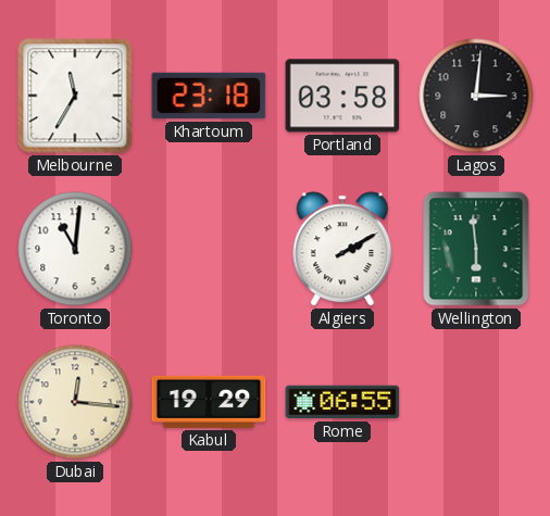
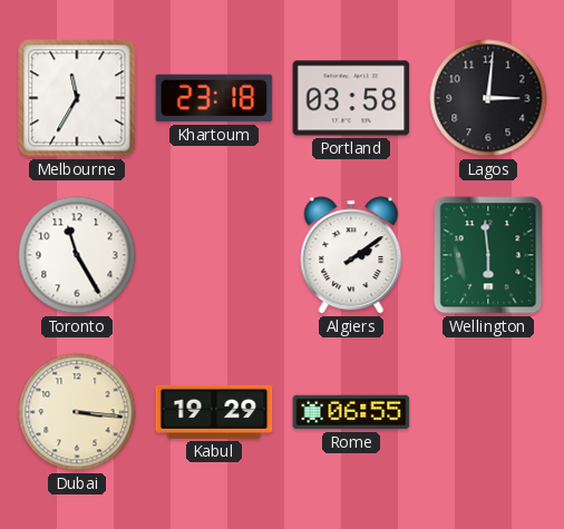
Toronto: 11:01 -> 11:25 (77, 255)
Algiers: 2:10 -> 2:09 (351, 255)
Dubai: 12:16 -> 3:16 (77, 412)
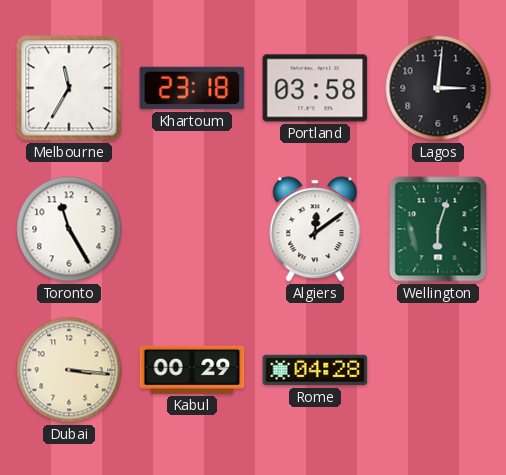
Algiers: 2:09 -> 12:09 (315, 229)
Wellington: 5:59 -> 6:03 (438, 229)
Kabul: 19:29 -> 00:29 (192, 370)
Rome: 06:55 -> 04:28 (315, 370)
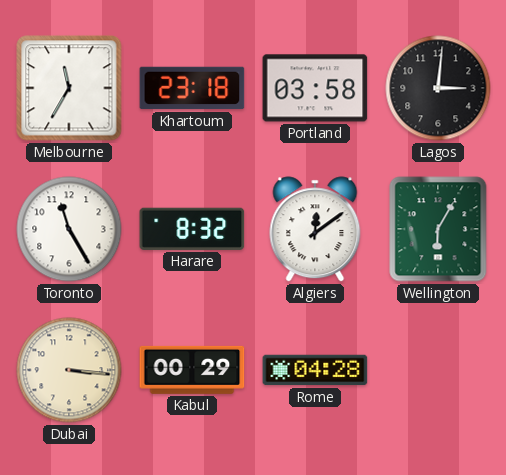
Harare: none -> 8:32 (192, 229)
Wellington: 6:03 -> 6:05 (438, 229)
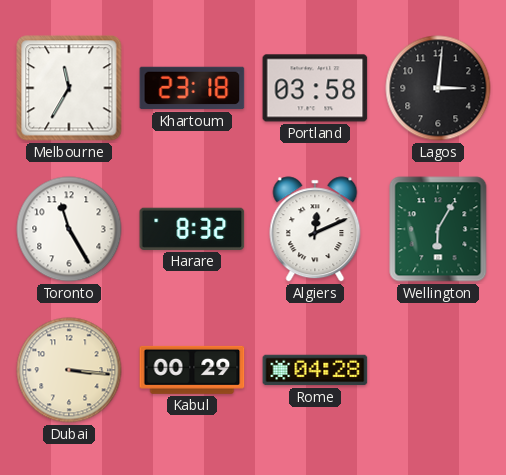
Algiers: 12:09 -> 12:11 (315, 229)
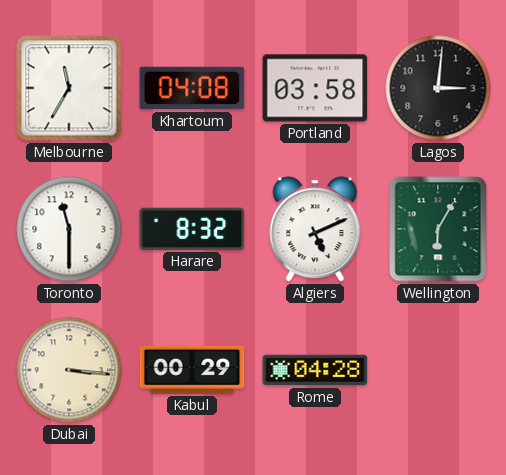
Khartoum: 23:18 -> 04:08 (192, 88)
Toronto: 11:25 -> 11:30 (69, 229)
Algiers: 12:11 -> 5:11 (315, 229)
